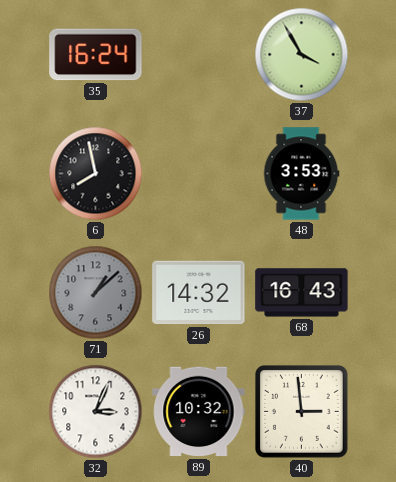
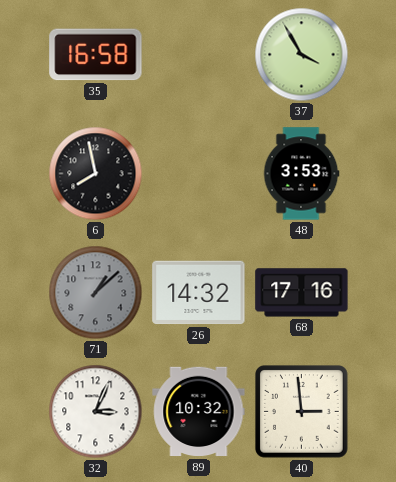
35: 16:24 -> 16:58 (96, 55)
68: 16:43 -> 17:16 (302, 293)
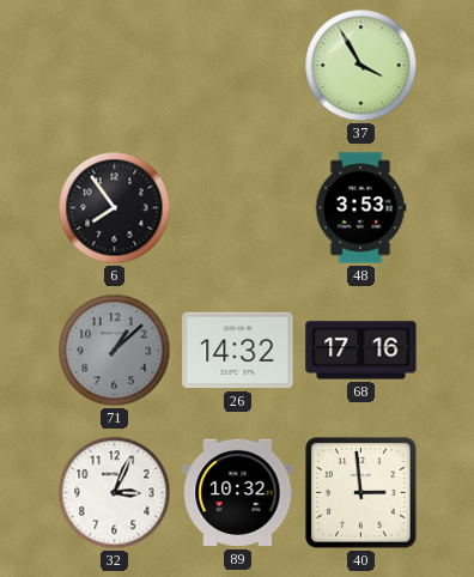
35: 16:58 -> none (96, 55)
6: 7:58 -> 7:54 (115, 208)
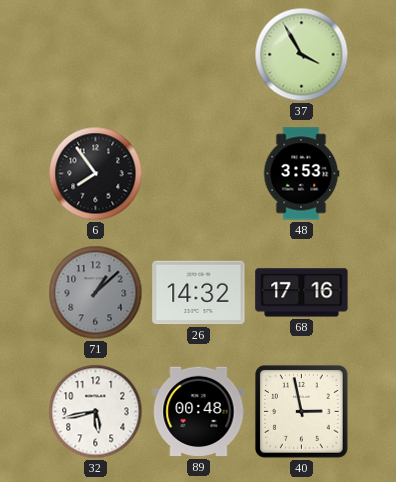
32: 3:04 -> 5:43 (96, 412)
89: 10:32 -> 00:48 (199, 412)
40: 2:59 -> 2:58 (302, 412)
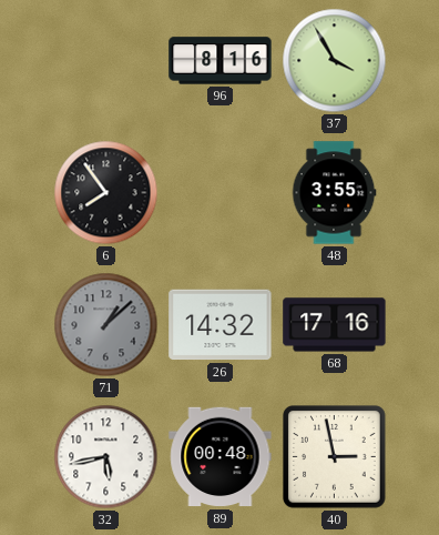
96: none -> 8:16 (221, 61)
48: 3:53 -> 3:55 (334, 193)
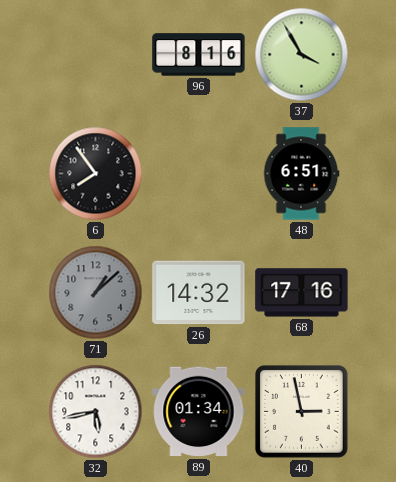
48: 3:55 -> 6:51 (301, 174)
89: 00:48 -> 01:34 (199, 412)
